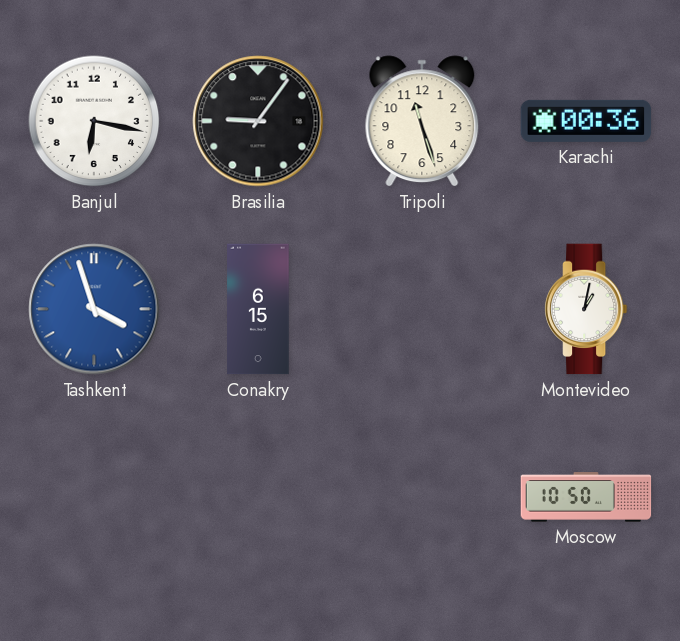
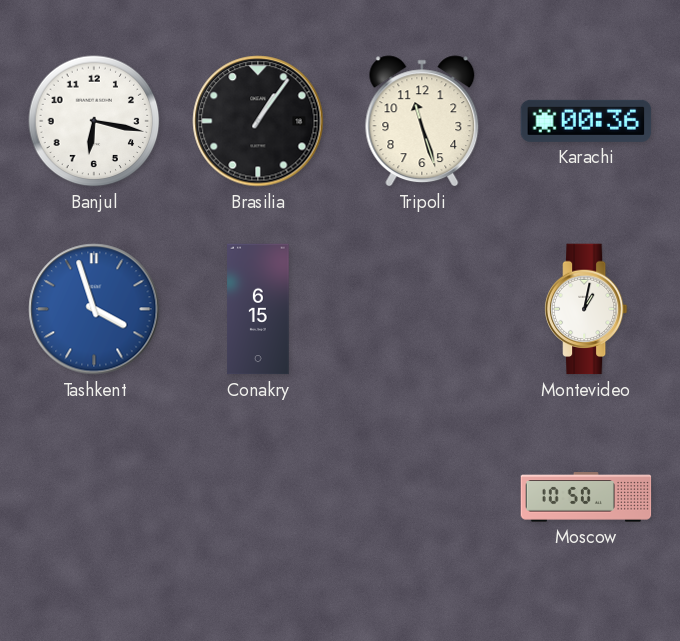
Brasilia: 9:06 -> 1:06 (258, 121)
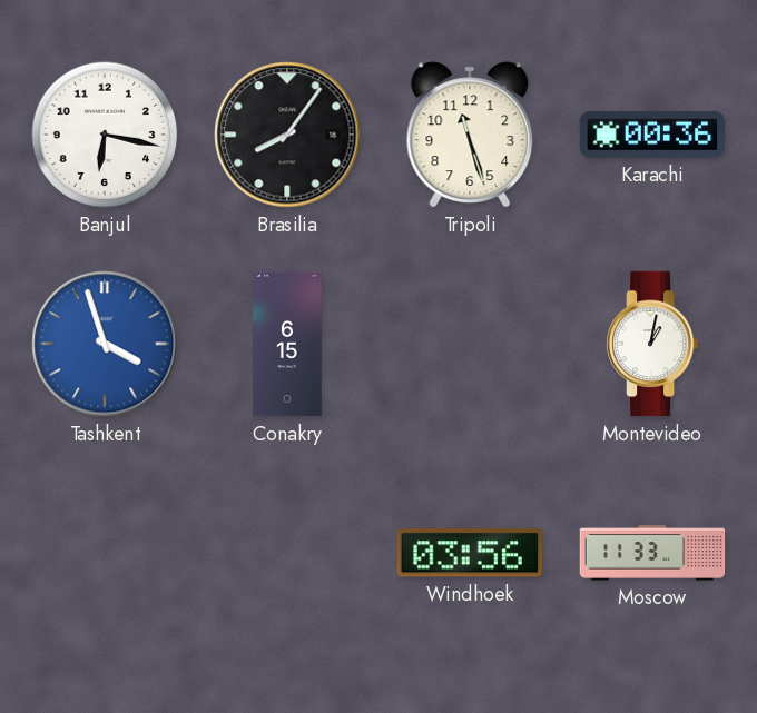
Brasilia: 1:06 -> 8:06 (287, 135)
Windhoek: none -> 03:56 (469, 553)
Moscow: 10:50 -> 11:33 (652, 553)
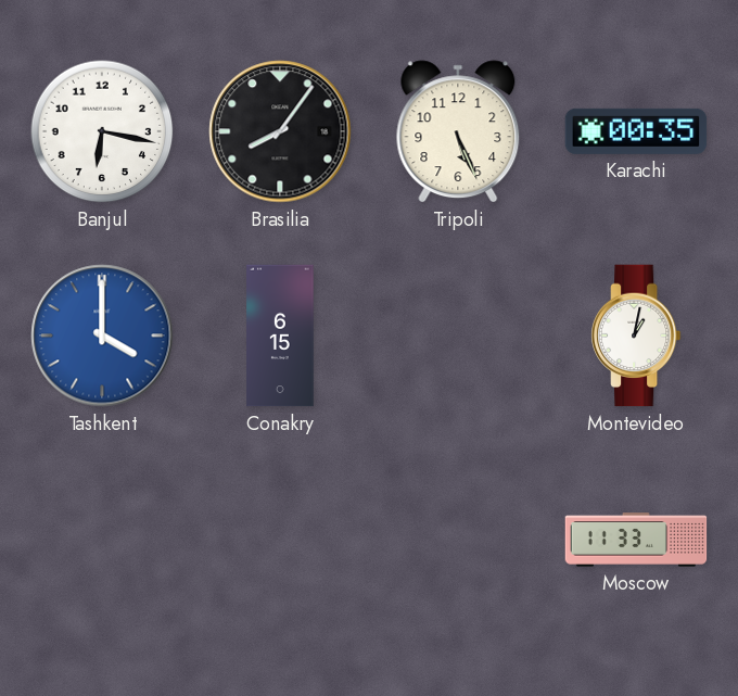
Tripoli: 11:27 -> 5:26 (458, 131)
Karachi: 00:36 -> 00:35 (636, 131)
Tashkent: 3:57 -> 4:00 (102, 336)
Windhoek: 03:56 -> none (469, 553)
